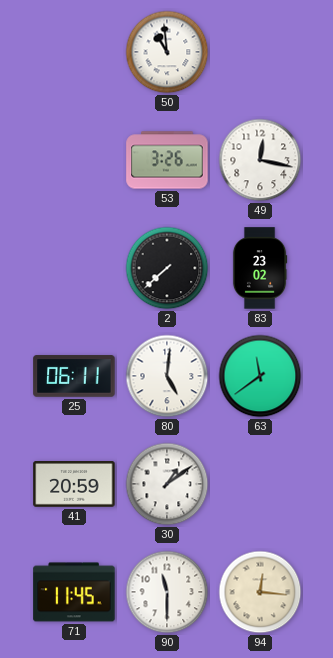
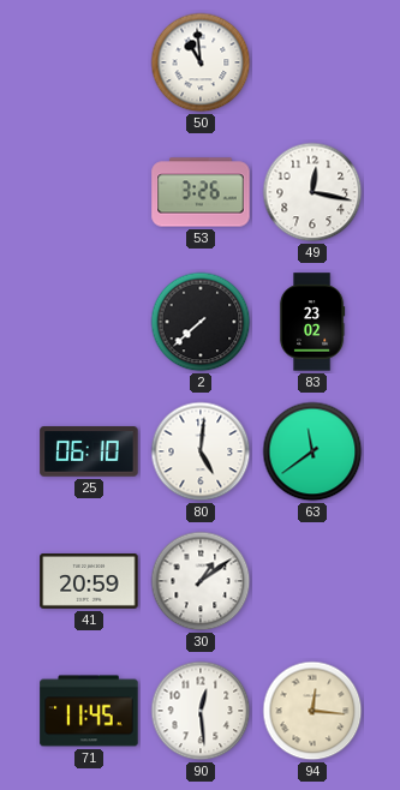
25: 06:11 -> 06:10 (89, 451)
90: 11:30 -> 12:29 (201, 711)
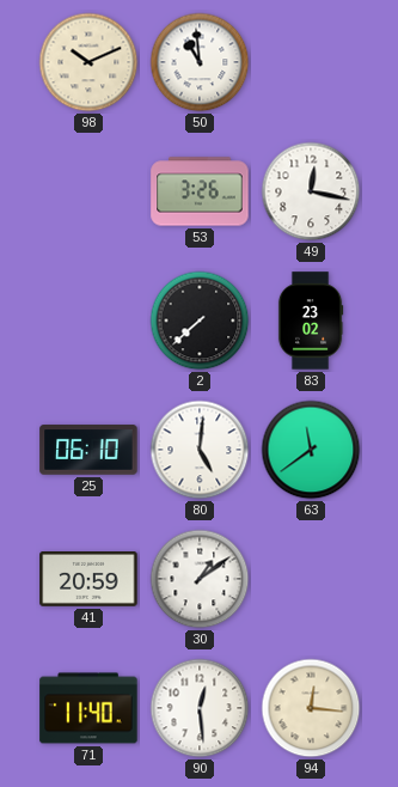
98: none -> 10:11 (88, 62)
71: 11:45 -> 11:40 (88, 708)
